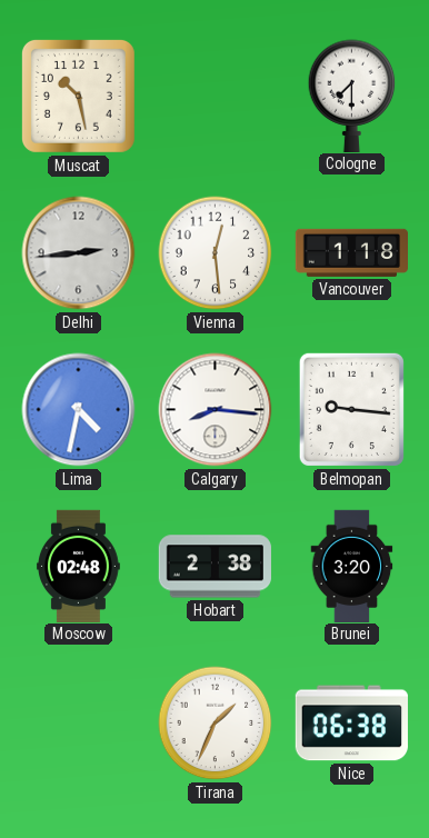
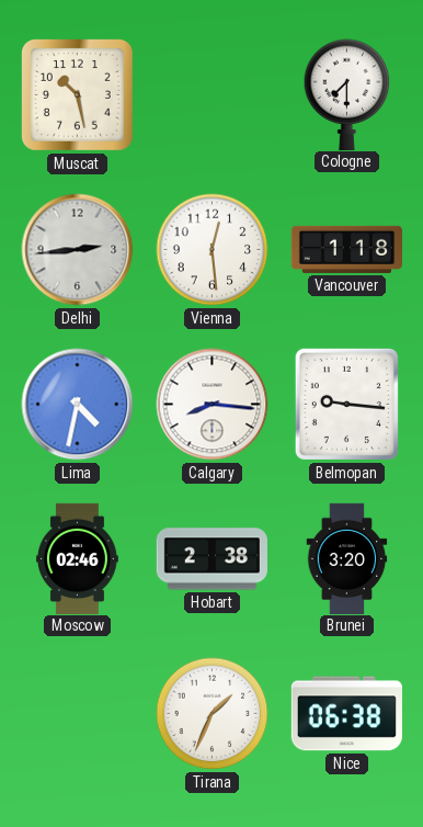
Moscow: 02:48 -> 02:46 (78, 558)
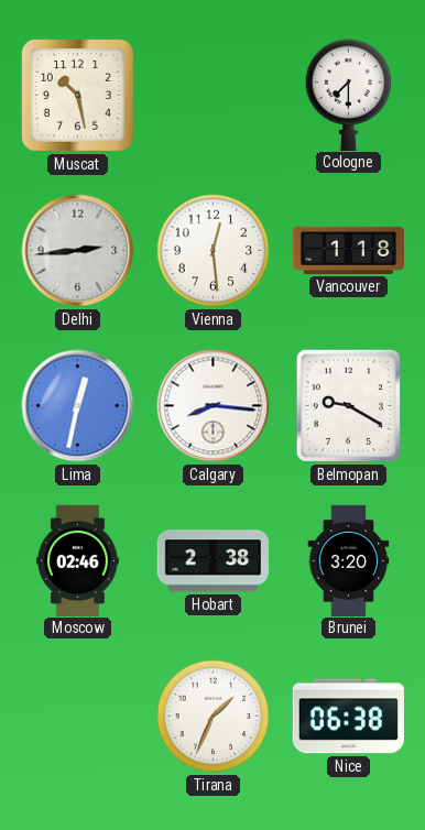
Lima: 4:32 -> 12:32 (78, 406)
Belmopan: 9:16 -> 9:20 (348, 405)
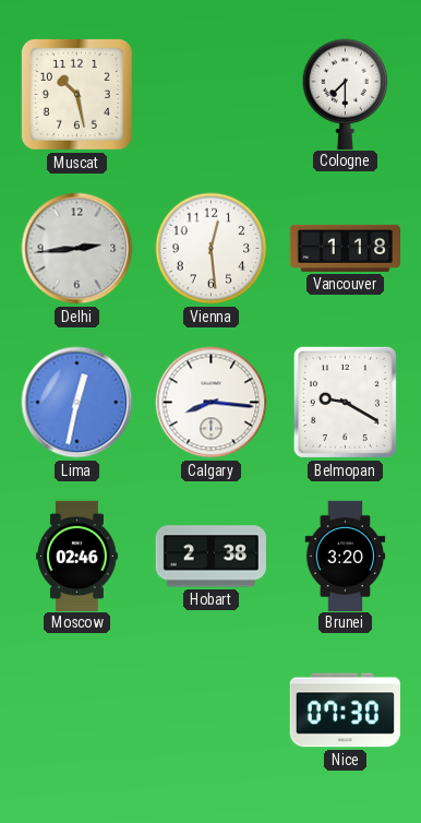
Tirana: 1:34 -> none (214, 717)
Nice: 06:38 -> 07:30 (345, 711)
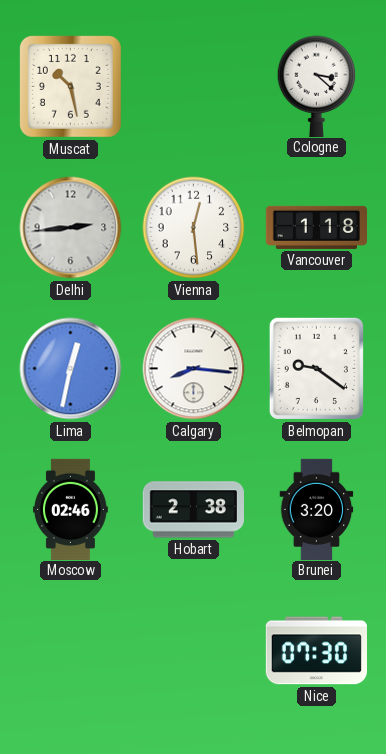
Cologne: 7:30 -> 3:22 (317, 86)
Belmopan: 9:20 -> 9:21 (316, 368)
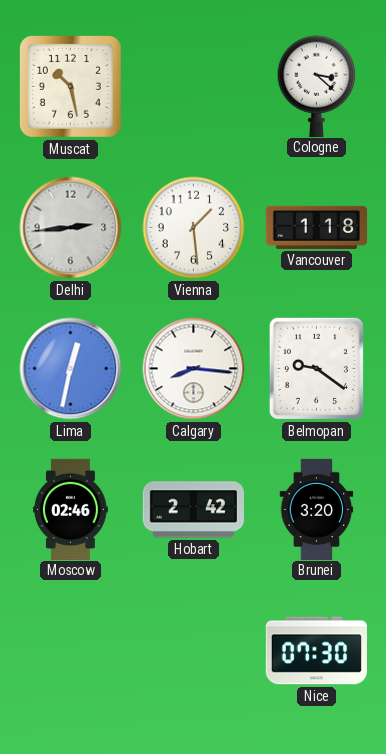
Vienna: 12:29 -> 1:29 (194, 228)
Hobart: 2:38 -> 2:42 (193, 510)
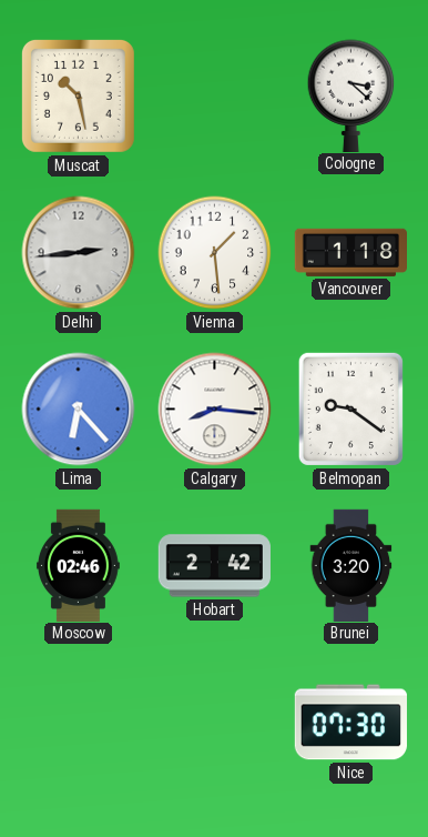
Lima: 12:32 -> 6:23 (79, 410)
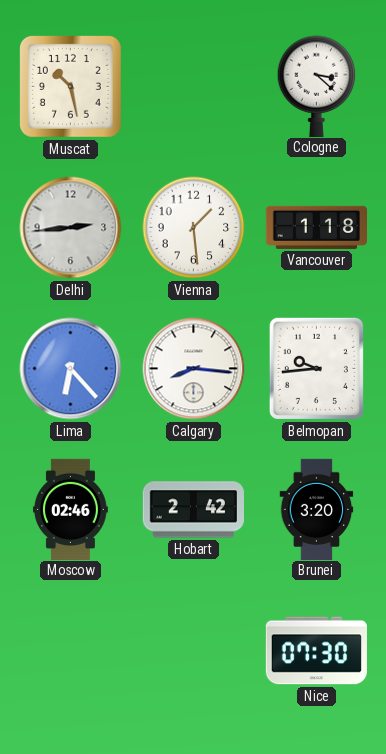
Belmopan: 9:21 -> 9:44 (316, 368)
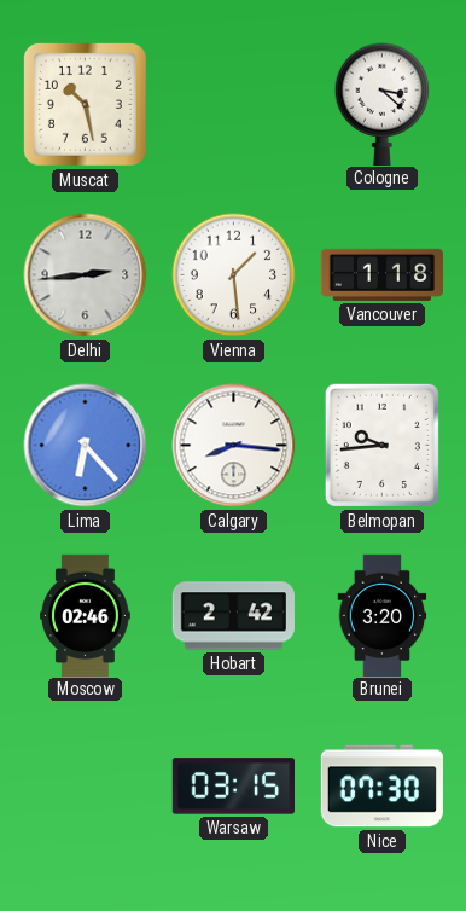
Warsaw: none -> 03:15 (233, 787)
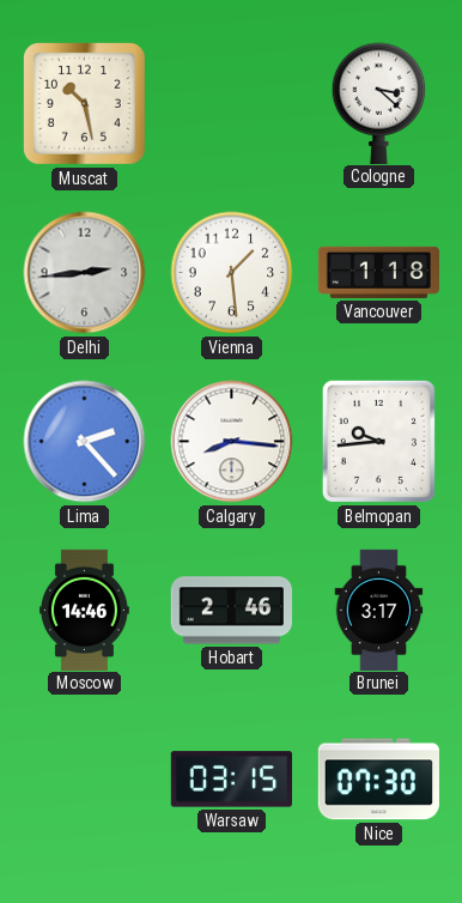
Lima: 6:23 -> 2:23 (85, 442)
Moscow: 02:46 -> 14:46 (85, 610)
Hobart: 2:42 -> 2:46 (231, 611)
Brunei: 3:20 -> 3:17 (379, 610)
